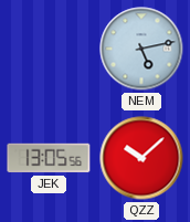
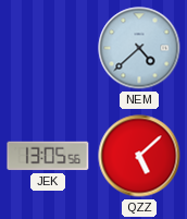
NEM: 5:13 -> 4:38 (139, 48)
QZZ: 10:08 -> 5:08 (139, 156)
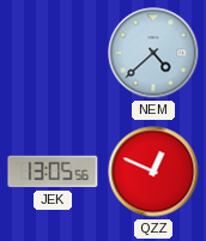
QZZ: 5:08 -> 12:49 (153, 171)
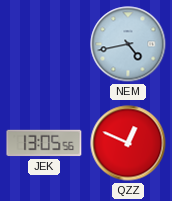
NEM: 4:38 -> 4:43 (128, 44)
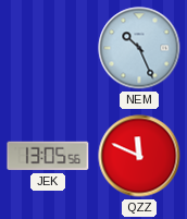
NEM: 4:43 -> 10:26 (139, 48)
QZZ: 12:49 -> 11:49 (139, 156)
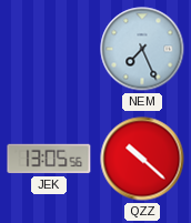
NEM: 10:26 -> 7:26 (142, 49)
QZZ: 11:49 -> 10:22 (142, 159)
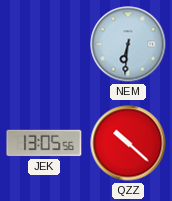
NEM: 7:26 -> 6:31 (128, 44)
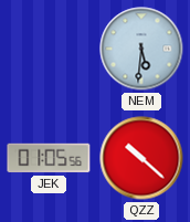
NEM: 6:31 -> 5:31 (141, 49)
JEK: 13:05 -> 01:05 (49, 158)
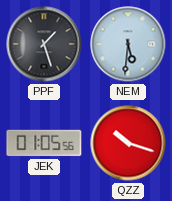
PPF: none -> 1:27 (44, 44)
QZZ: 10:22 -> 10:18 (128, 143)
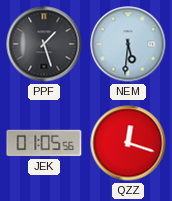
QZZ: 10:18 -> 12:18 (128, 143)
